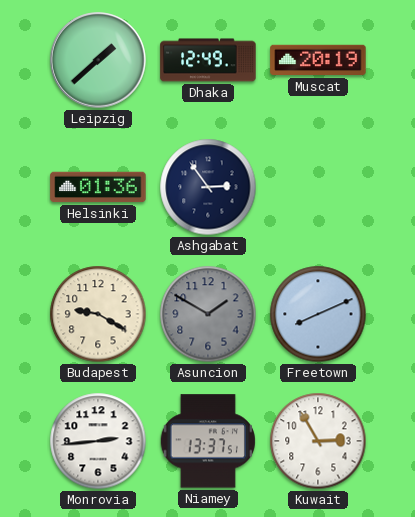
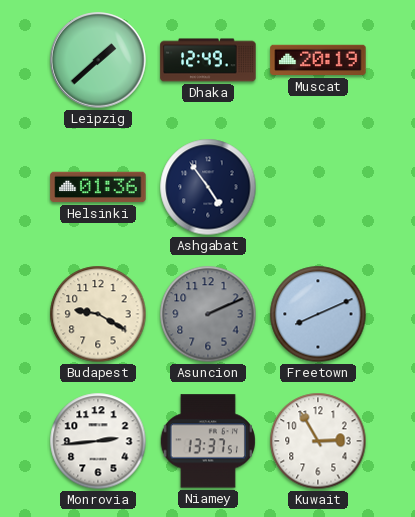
Ashgabat: 2:54 -> 4:54 (208, 187)
Asuncion: 1:50 -> 2:11 (208, 314)
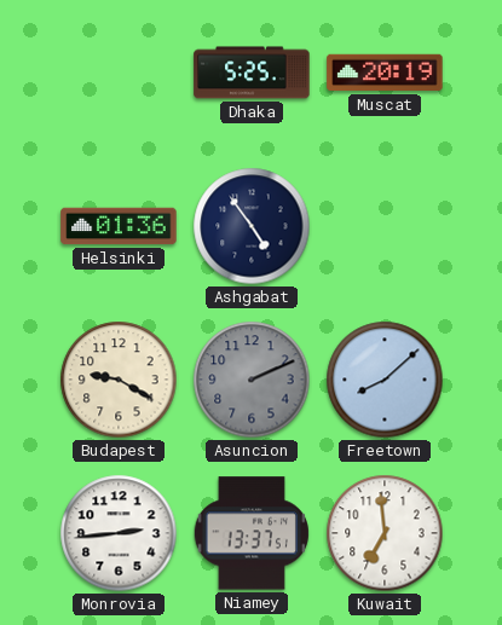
Leipzig: 1:38 -> none (98, 60)
Dhaka: 12:49 -> 5:25 (252, 73)
Freetown: 8:11 -> 8:08 (385, 380)
Kuwait: 2:55 -> 6:59 (385, 533)
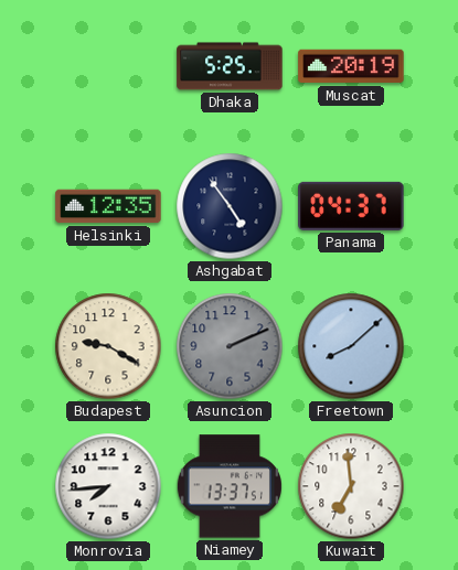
Helsinki: 01:36 -> 12:35 (108, 206)
Panama: none -> 04:37 (351, 206)
Monrovia: 2:44 -> 7:44 (108, 486)
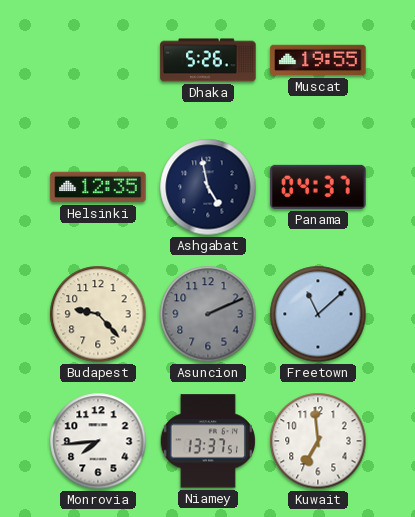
Dhaka: 5:25 -> 5:26 (208, 60)
Muscat: 20:19 -> 19:55 (318, 60)
Ashgabat: 4:54 -> 4:58 (208, 187)
Budapest: 9:20 -> 9:23 (98, 314)
Freetown: 8:08 -> 11:08 (318, 314)
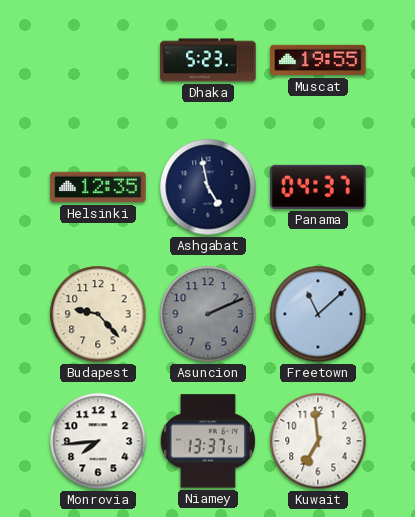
Dhaka: 5:26 -> 5:23 (208, 60)
